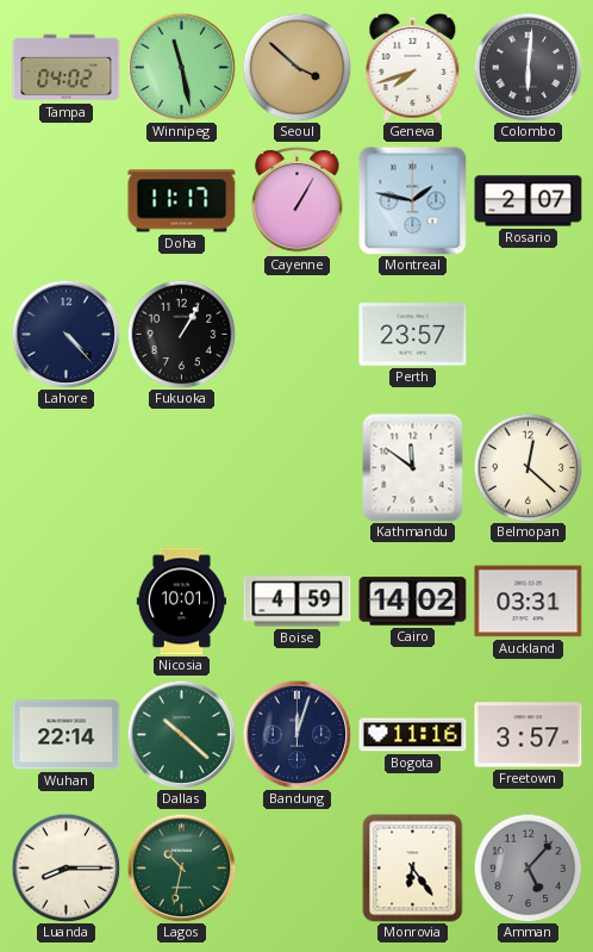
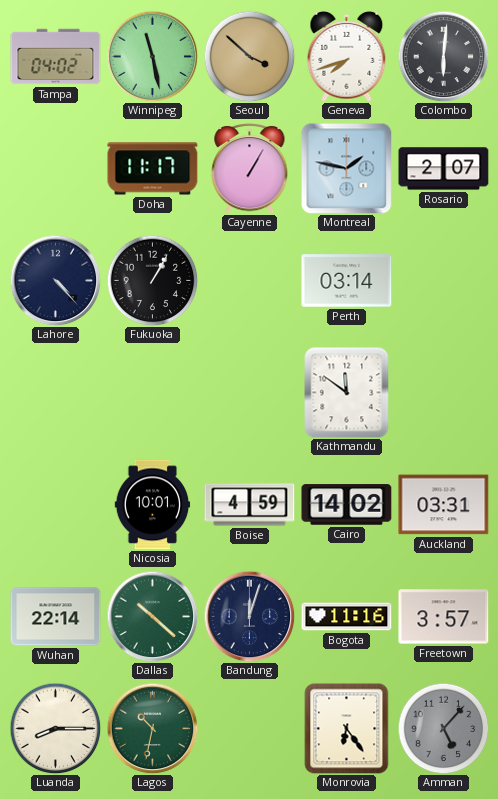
Perth: 23:57 -> 03:14 (347, 281)
Belmopan: 12:22 -> none (528, 467)
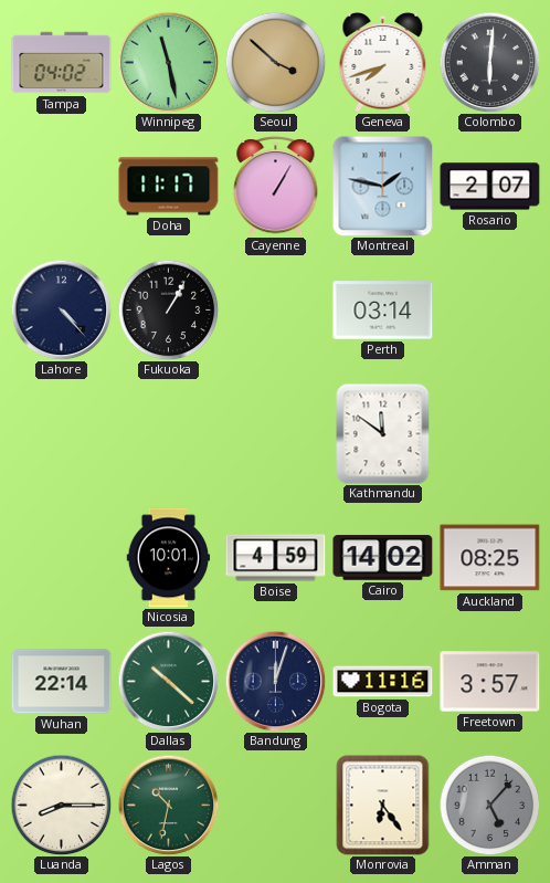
Auckland: 03:31 -> 08:25 (490, 558)
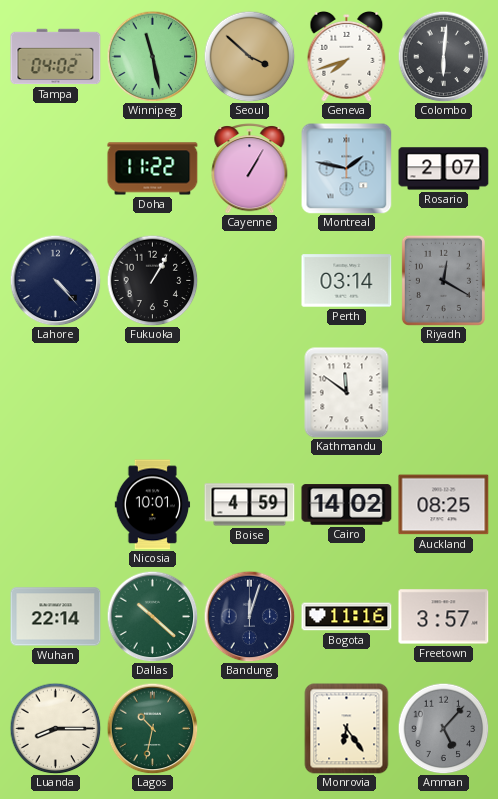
Doha: 11:17 -> 11:22 (153, 169)
Riyadh: none -> 12:20 (443, 280)
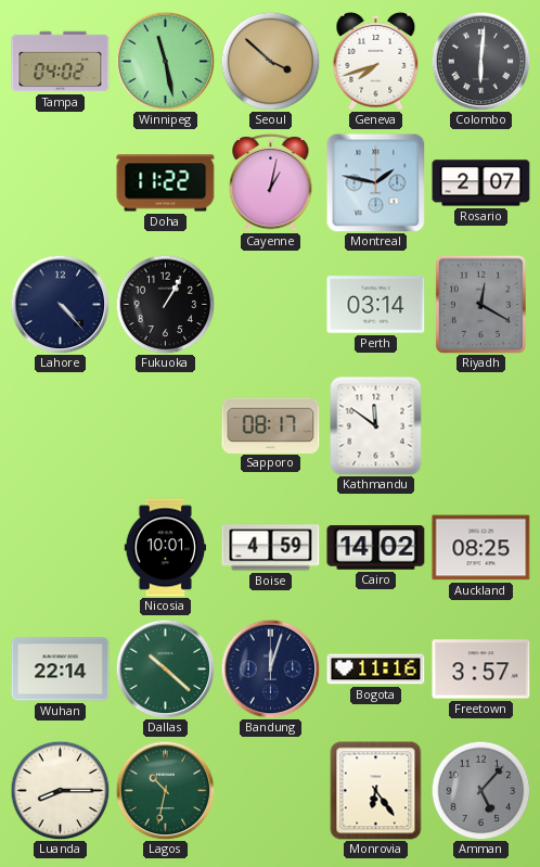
Cayenne: 1:05 -> 1:02 (271, 183)
Sapporo: none -> 08:17 (271, 425)
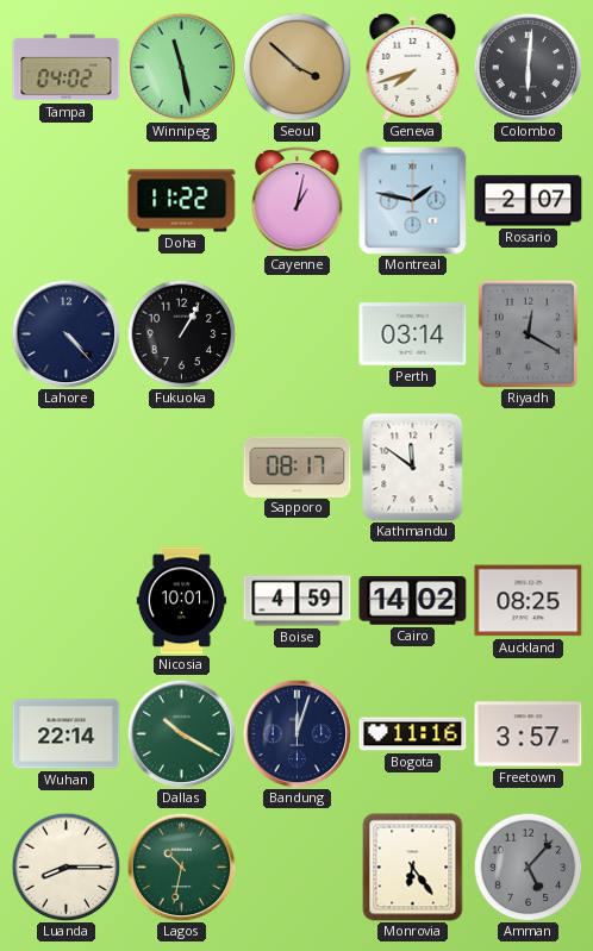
Dallas: 10:22 -> 10:20 (181, 733)
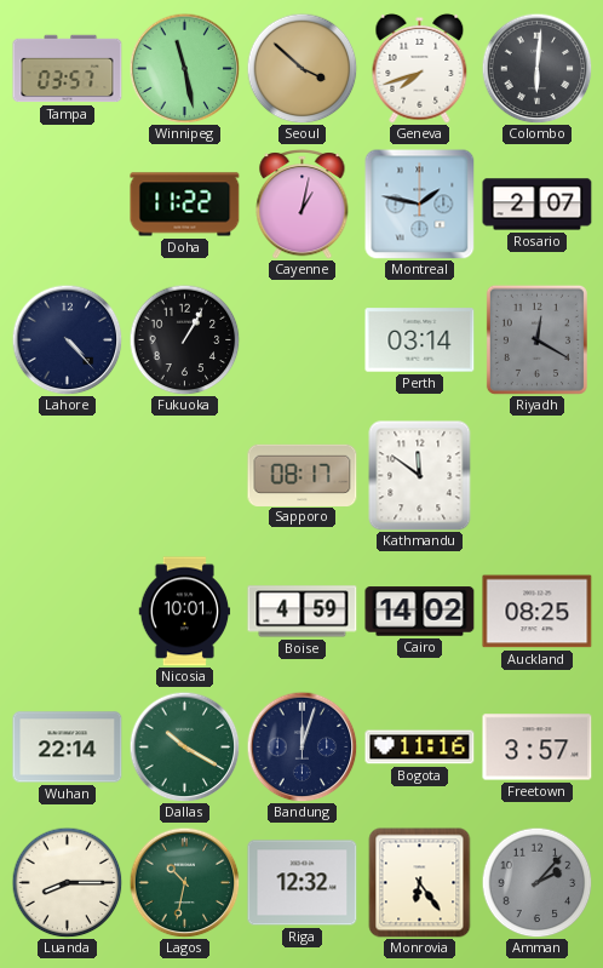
Tampa: 04:02 -> 03:57 (68, 69)
Riga: none -> 12:32 (303, 883)
Amman: 5:07 -> 2:07 (536, 882)
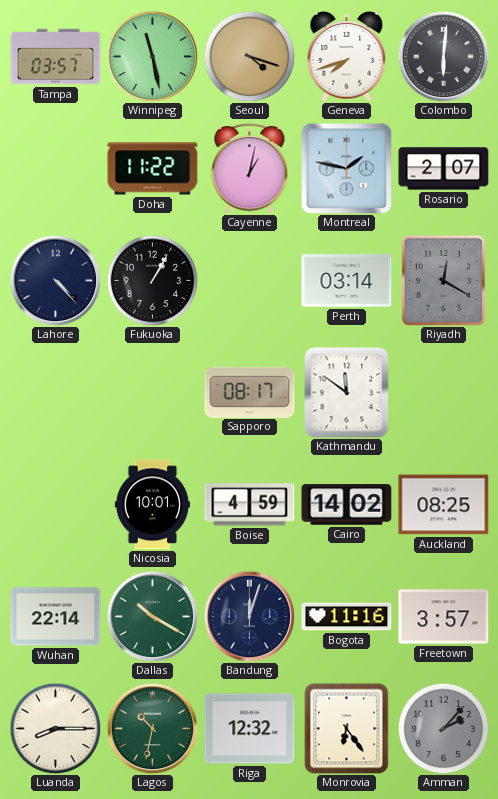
Seoul: 3:52 -> 4:18 (249, 56)
